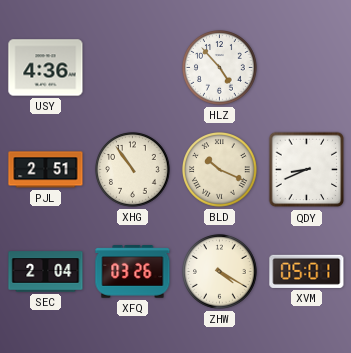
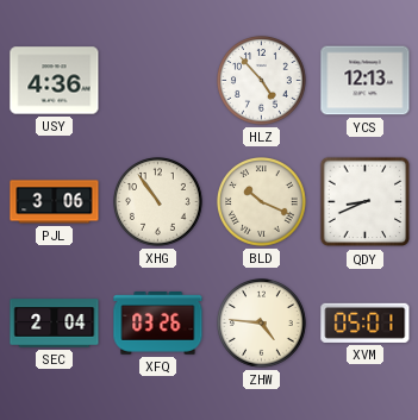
YCS: none -> 12:13 (366, 81)
PJL: 2:51 -> 3:06 (55, 202)
ZHW: 4:20 -> 4:46 (262, 324)
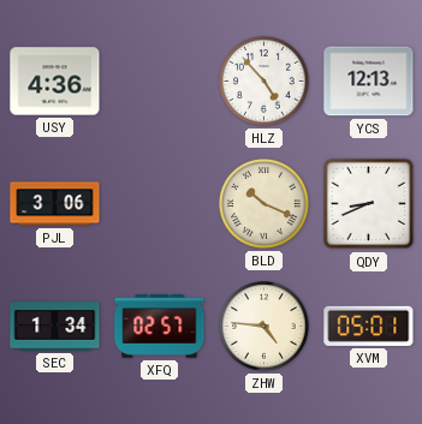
XHG: 10:54 -> none (158, 202)
SEC: 2:04 -> 1:34 (55, 327)
XFQ: 03:26 -> 02:57 (160, 327)
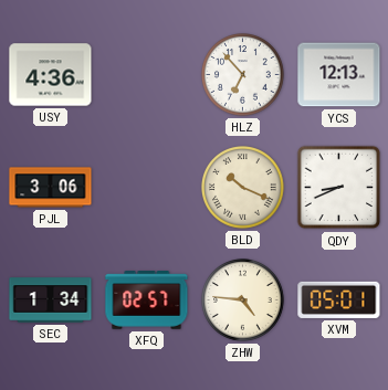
HLZ: 4:53 -> 6:53 (243, 75)
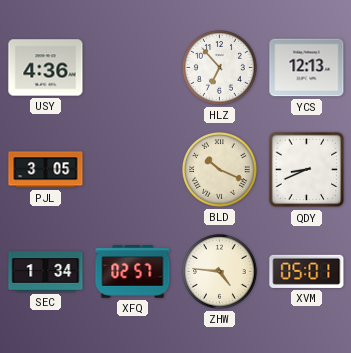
PJL: 3:06 -> 3:05 (46, 170)
